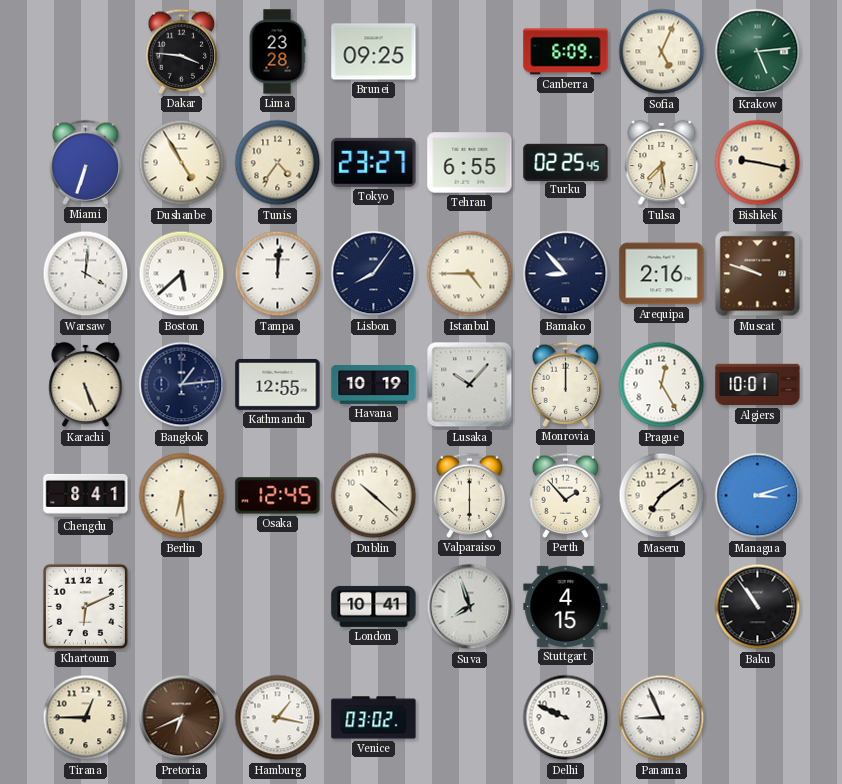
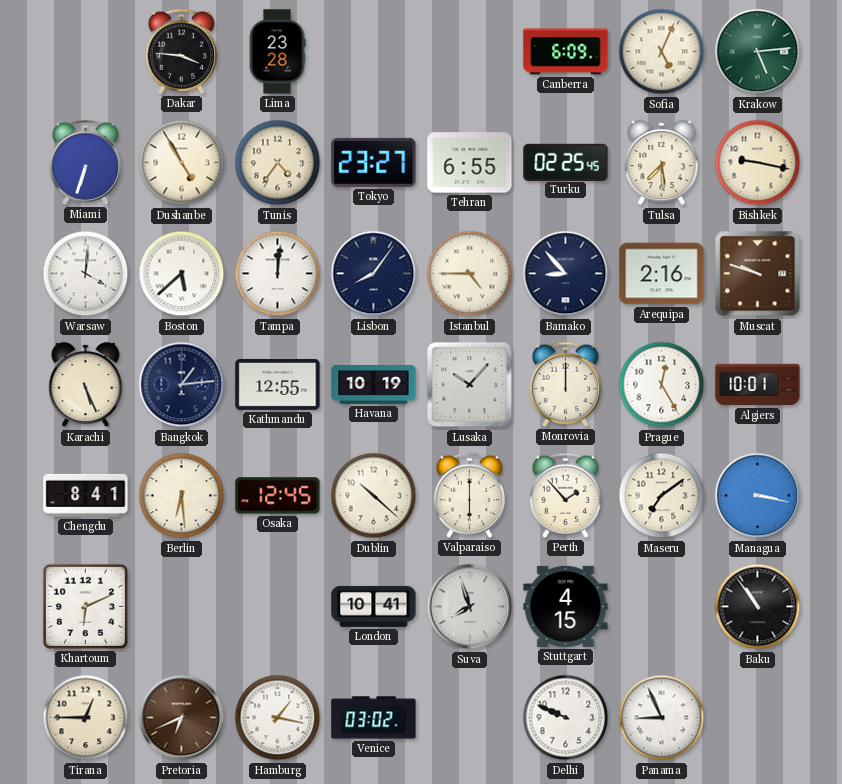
Brunei: 09:25 -> none (374, 52)
Managua: 3:12 -> 3:17 (758, 496)
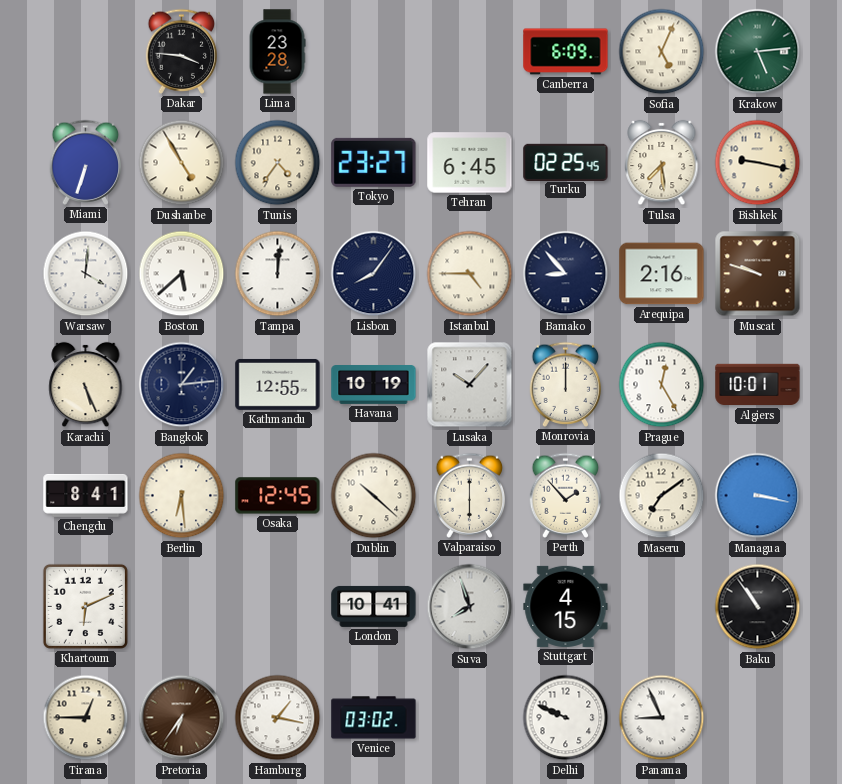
Tehran: 6:55 -> 6:45 (470, 163)
Pretoria: 6:41 -> 6:36 (182, 718)
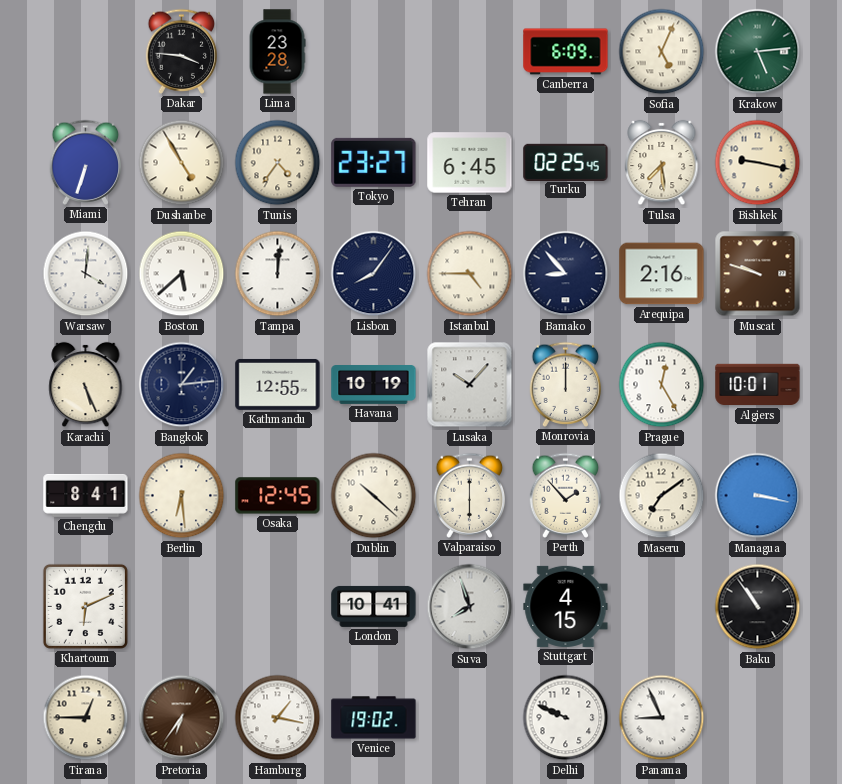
Venice: 03:02 -> 19:02 (374, 718)
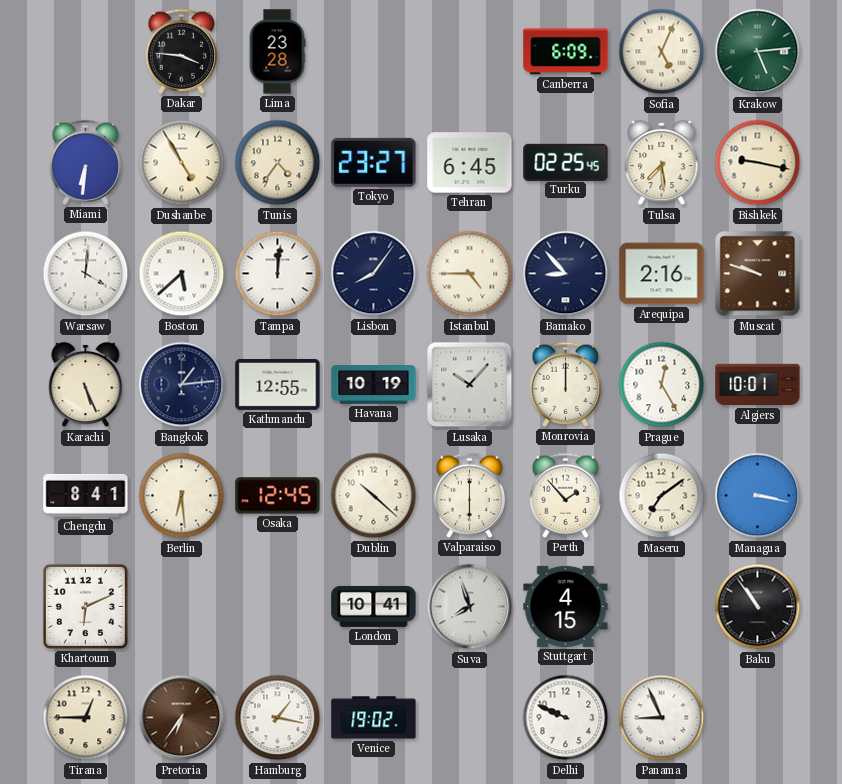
Miami: 6:33 -> 6:31 (86, 162)
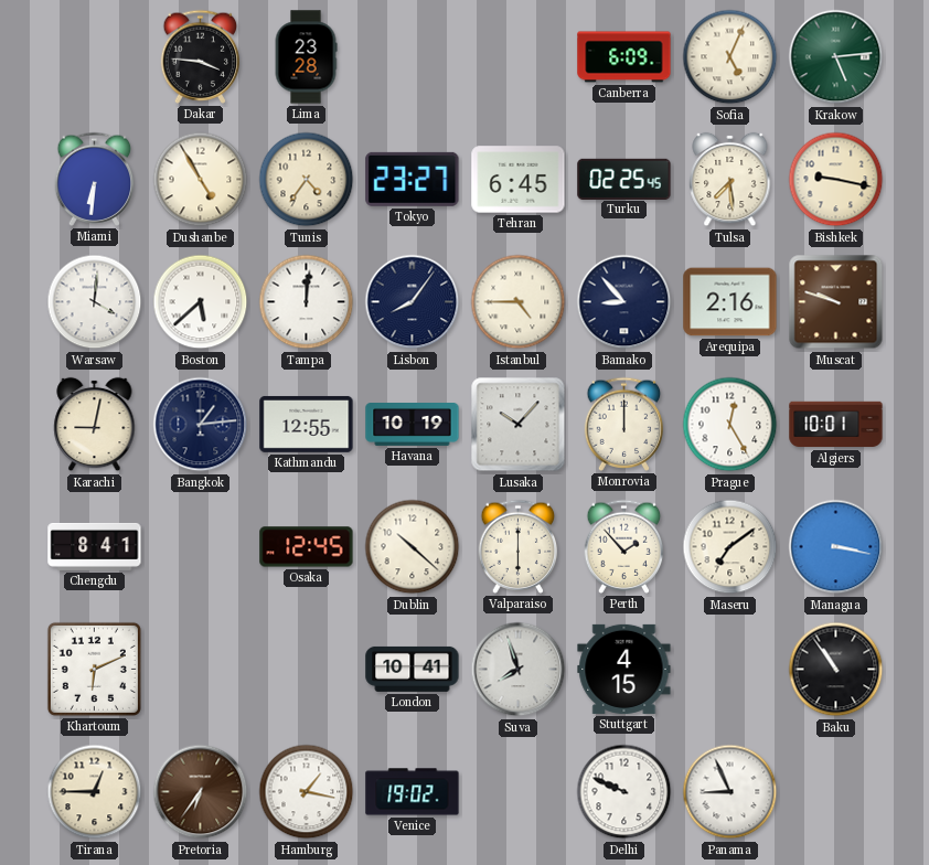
Karachi: 5:26 -> 9:02 (95, 425)
Berlin: 6:29 -> none (182, 496)
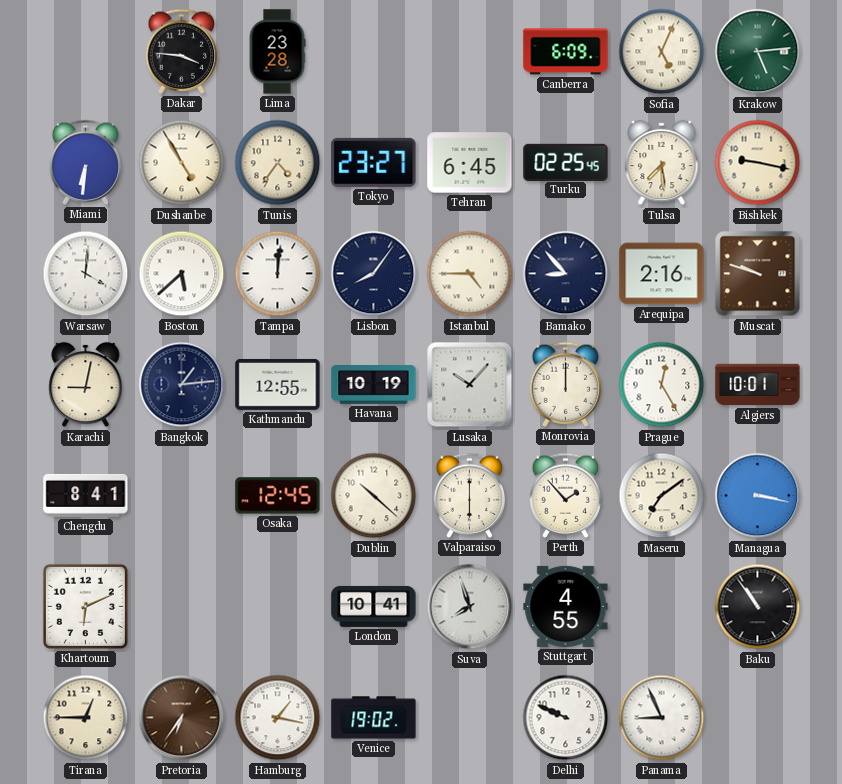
Stuttgart: 4:15 -> 4:55 (566, 606)
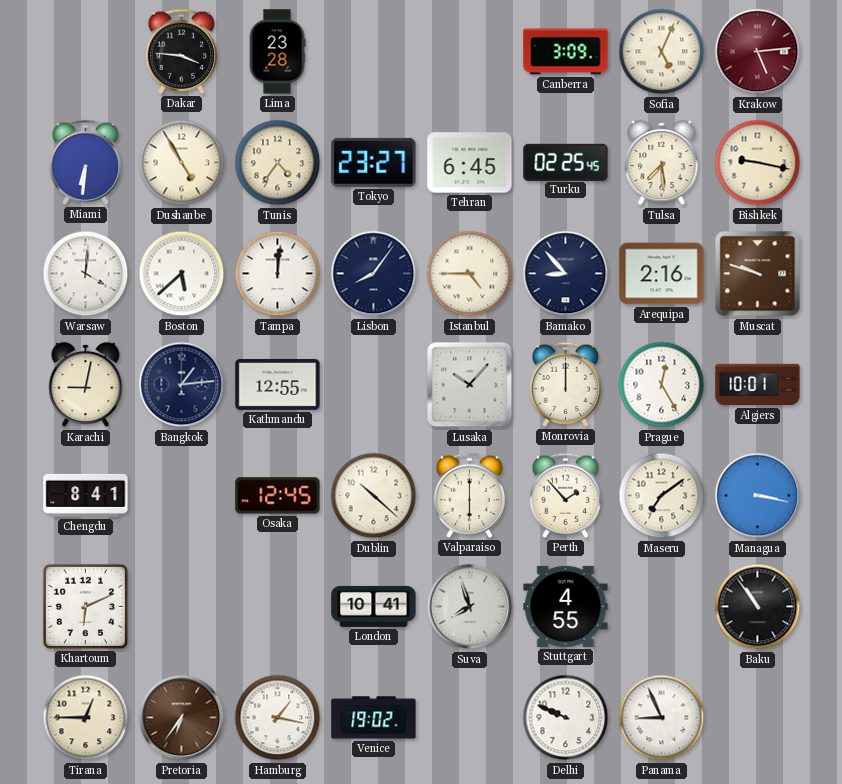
Canberra: 6:09 -> 3:09 (566, 52)
Krakow dial: green -> burgundy (758, 52)
Havana: 10:19 -> none (374, 385)
